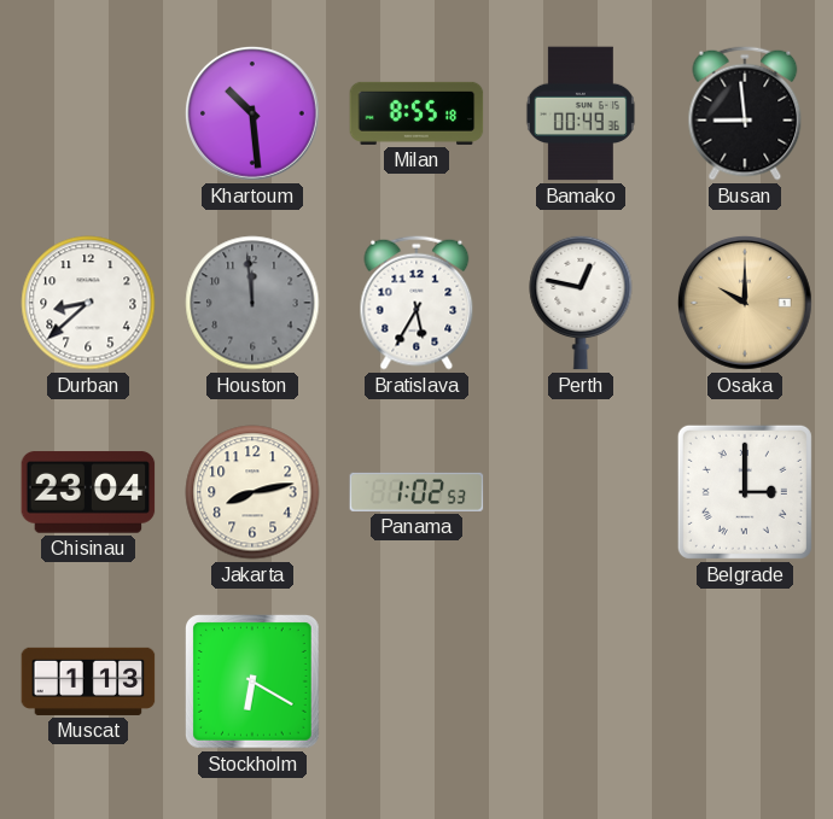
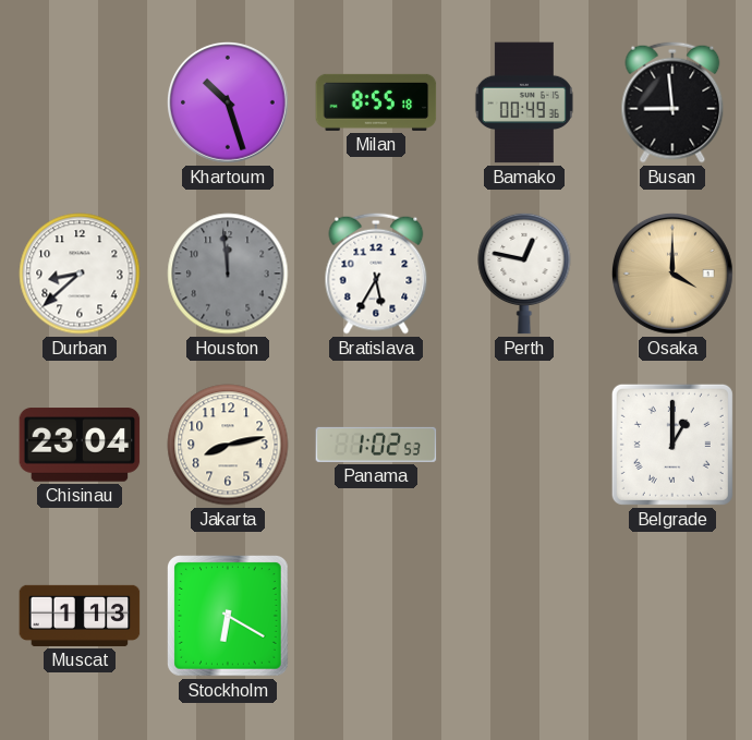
Khartoum: 10:29 -> 10:27 (228, 102)
Osaka: 10:00 -> 4:00 (672, 274)
Belgrade: 3:00 -> 1:00 (672, 445)
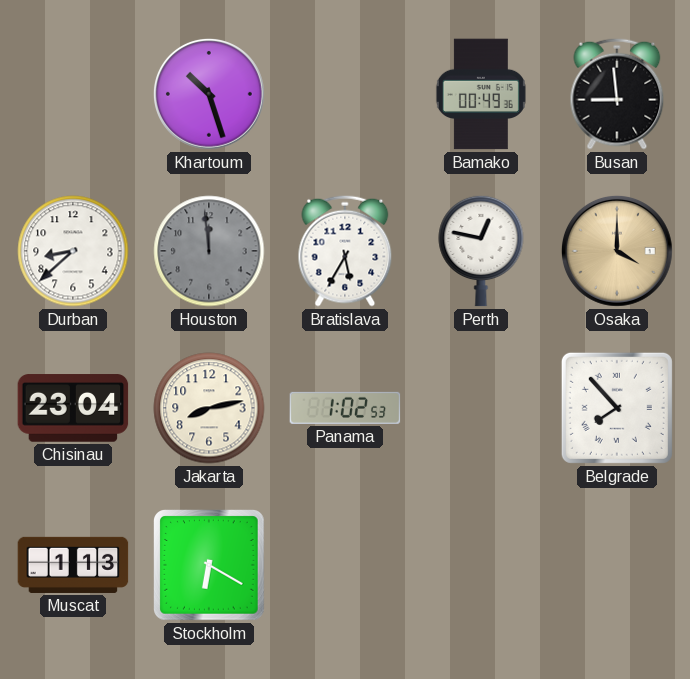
Milan: 8:55 -> none (376, 102)
Belgrade: 1:00 -> 7:53 (617, 408)
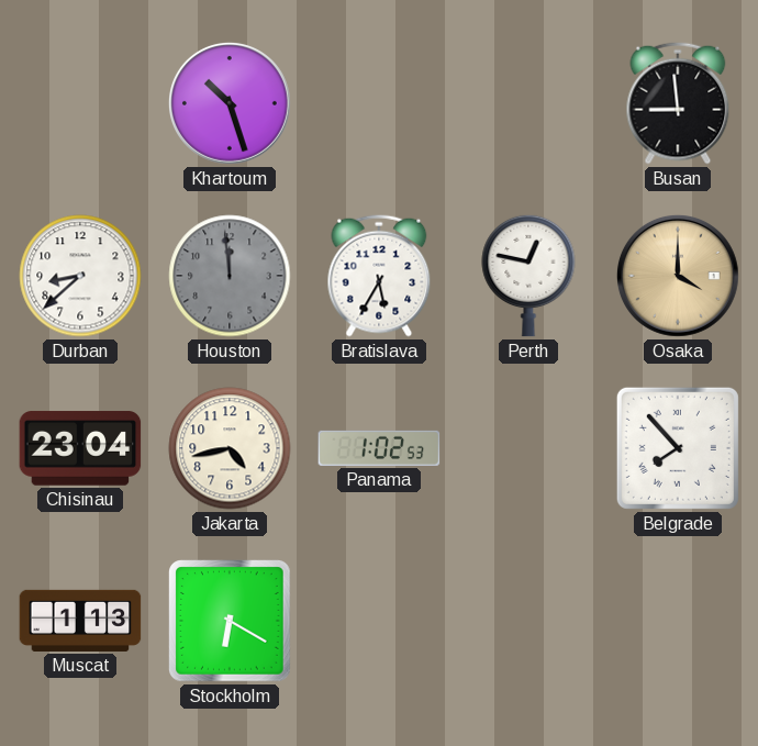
Bamako: 00:49 -> none (481, 94)
Jakarta: 8:13 -> 4:43 (230, 448)
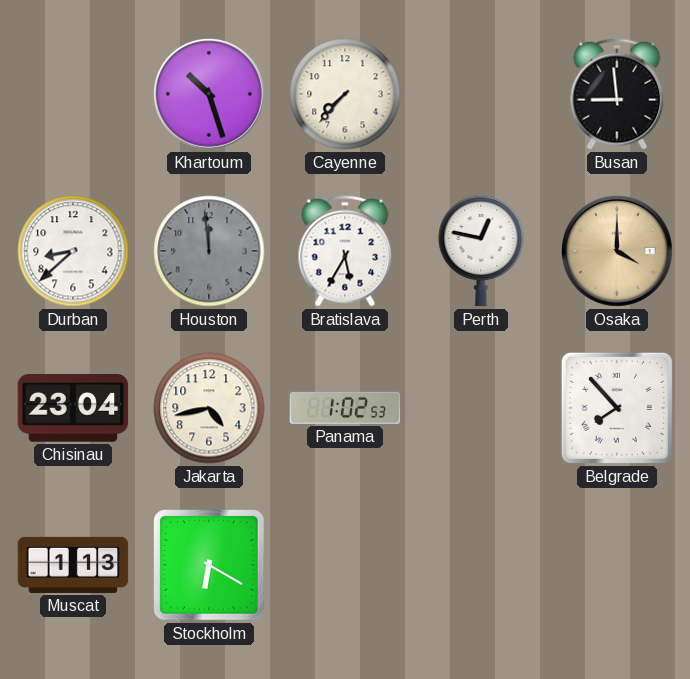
Cayenne: none -> 7:37 (345, 94)
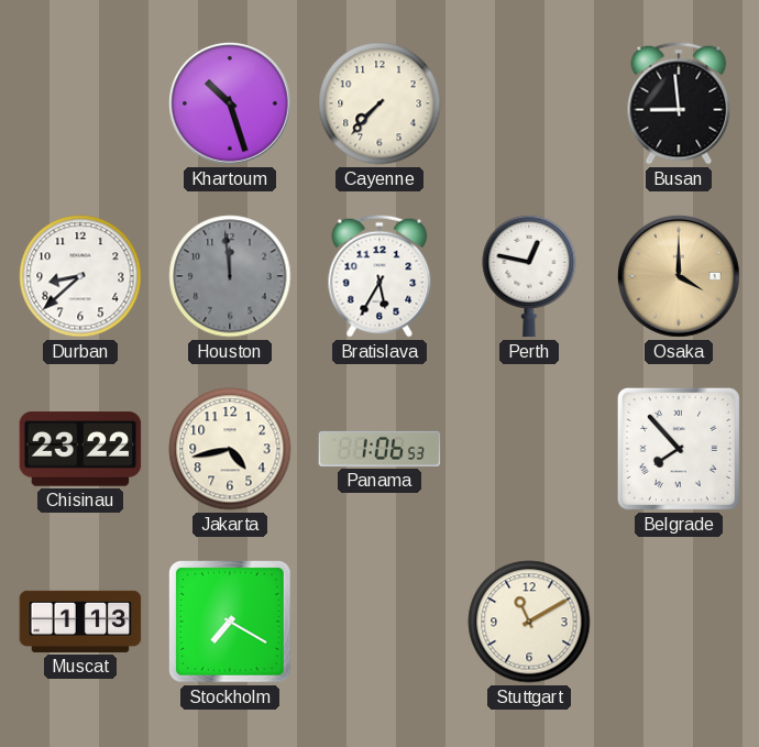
Chisinau: 23:04 -> 23:22 (80, 449)
Panama: 1:02 -> 1:06 (380, 449)
Stockholm: 6:20 -> 7:20 (231, 623)
Stuttgart: none -> 11:10 (529, 622)
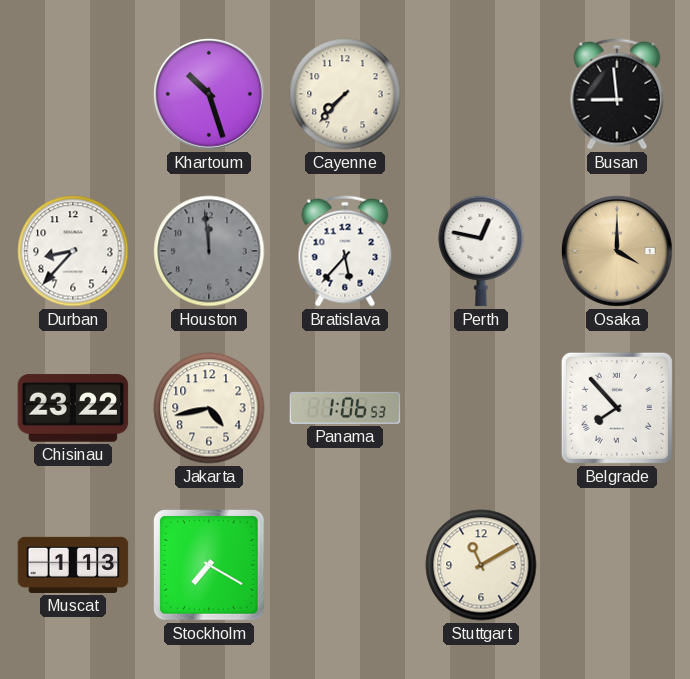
Durban: 8:38 -> 8:37 (73, 251)
Bratislava: 5:35 -> 5:37 (345, 251)
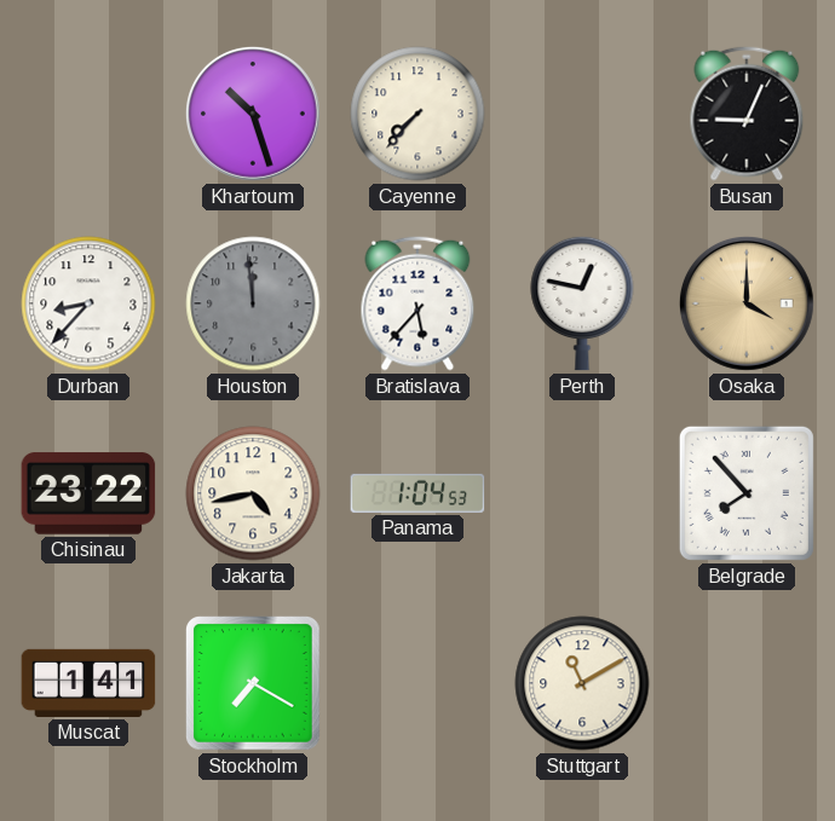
Busan: 8:59 -> 9:04 (747, 114)
Panama: 1:06 -> 1:04 (417, 493)
Muscat: 1:13 -> 1:41 (88, 683)
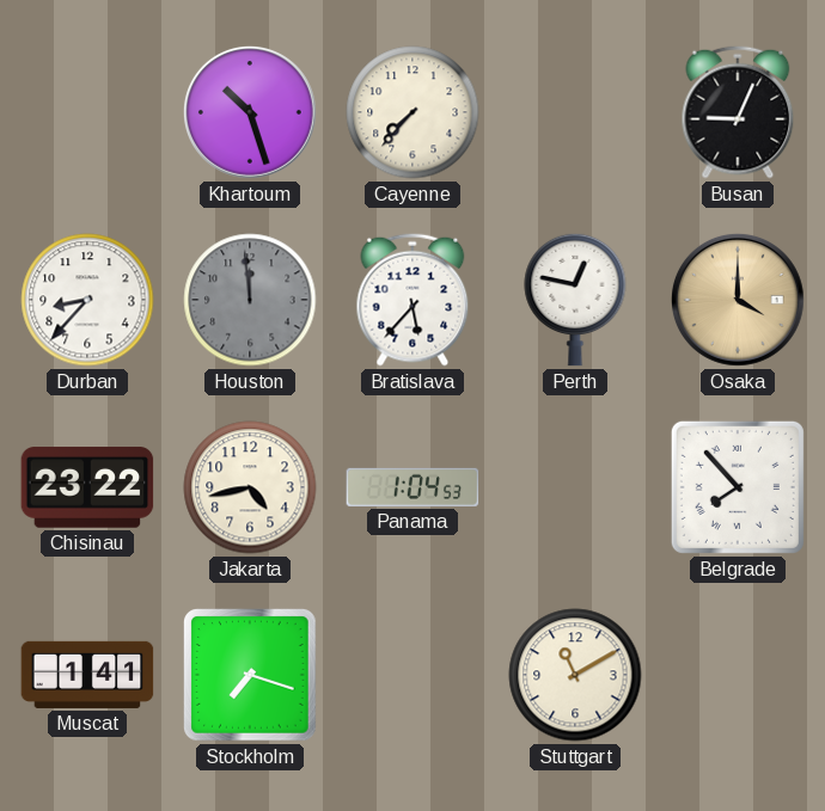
Stockholm: 7:20 -> 7:18 (251, 676)
